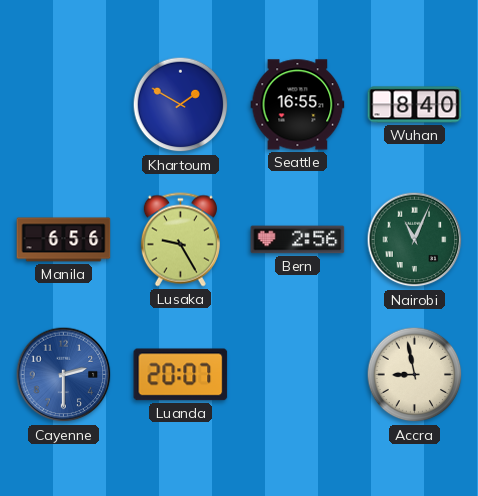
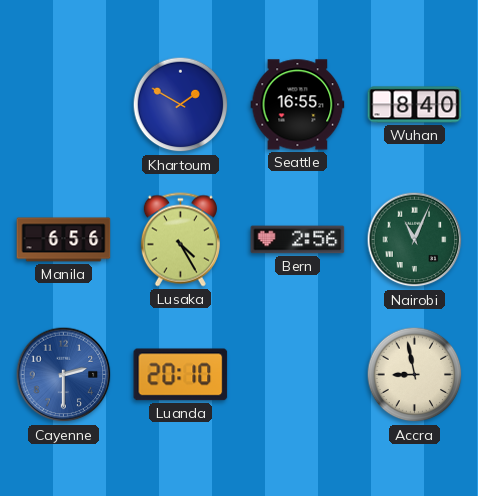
Lusaka: 9:25 -> 4:25 (180, 240)
Luanda: 20:07 -> 20:10 (181, 375)
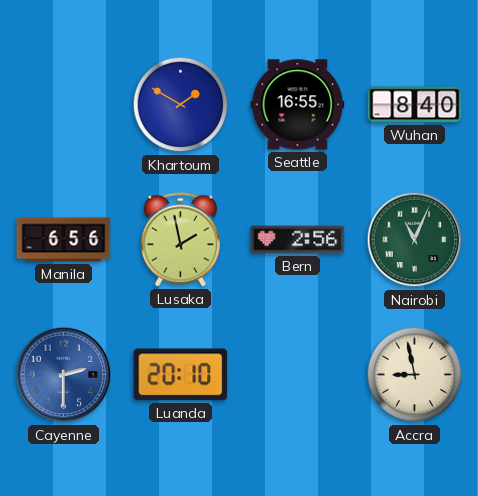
Lusaka: 4:25 -> 1:58 (180, 240)
